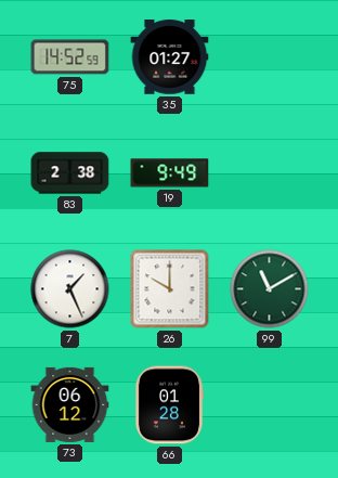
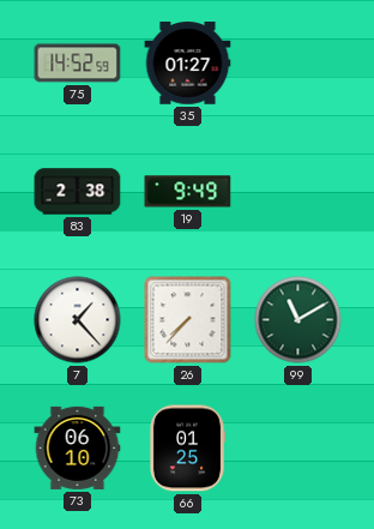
7: 1:26 -> 1:23 (78, 320)
26: 10:00 -> 7:37 (188, 320)
73: 06:12 -> 06:10 (78, 447)
66: 01:28 -> 01:25 (186, 449)
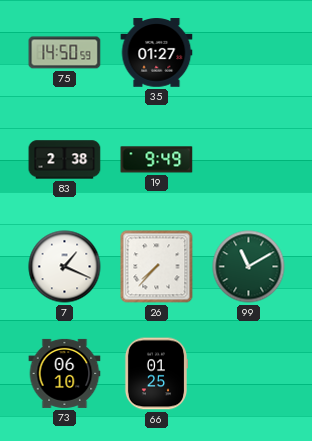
75: 14:52 -> 14:50 (65, 53)
7: 1:23 -> 1:19 (65, 267)
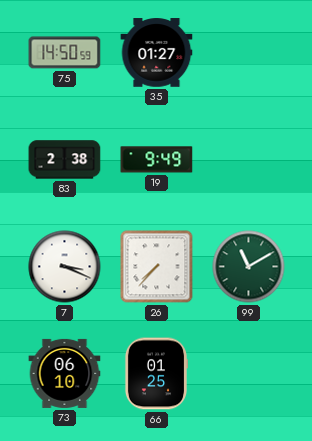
7: 1:19 -> 3:19 (65, 267)
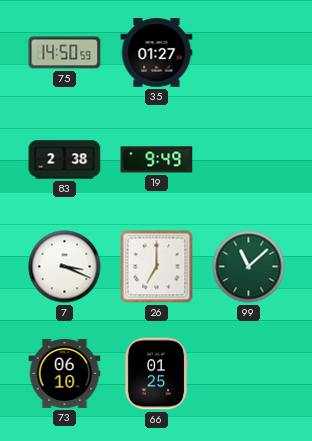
26: 7:37 -> 7:00 (157, 267)
99: 11:10 -> 11:08 (249, 267)
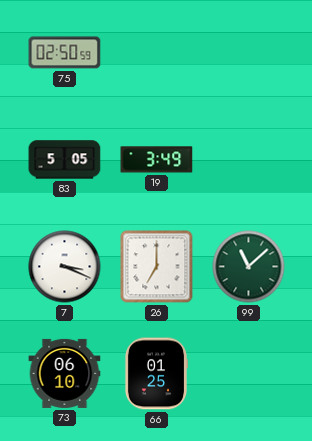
75: 14:50 -> 02:50 (65, 53)
35: 01:27 -> none (157, 53)
83: 2:38 -> 5:05 (65, 160)
19: 9:49 -> 3:49 (157, 160)
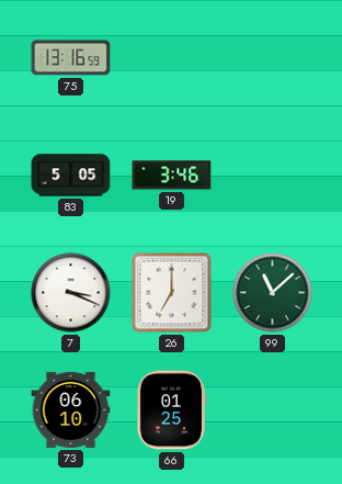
75: 02:50 -> 13:16 (71, 58)
19: 3:49 -> 3:46 (172, 176)
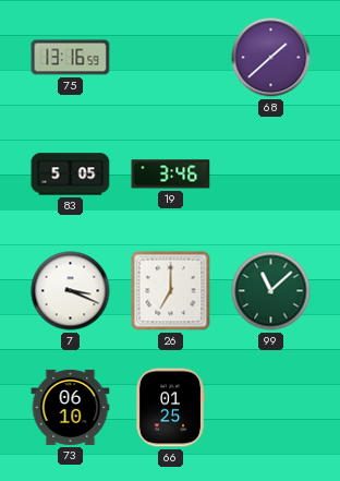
68: none -> 1:38 (271, 58)
